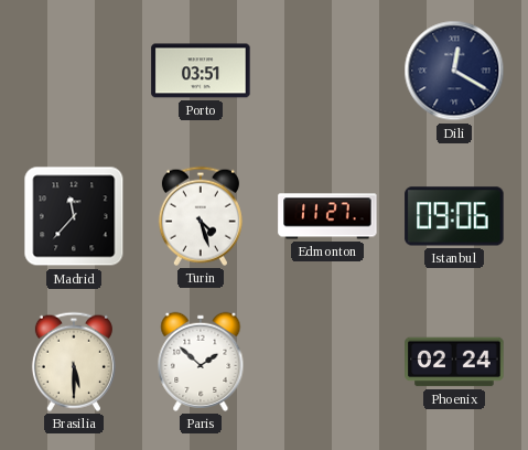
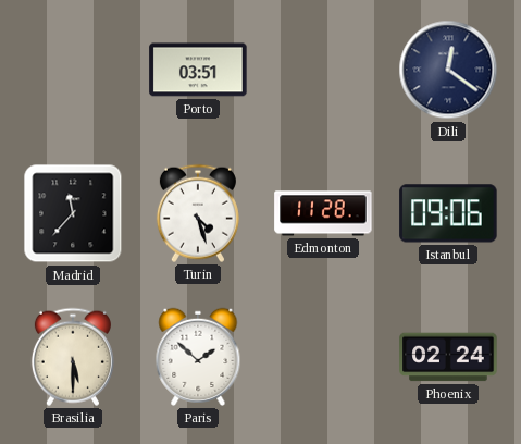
Dili: 12:20 -> 12:21 (448, 70)
Edmonton: 11:27 -> 11:28 (323, 213)
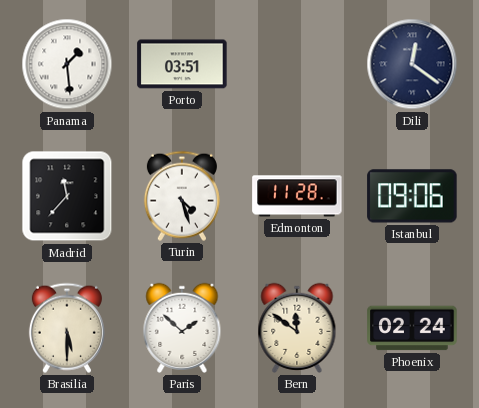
Panama: none -> 1:29 (67, 64)
Bern: none -> 11:51 (297, 328)
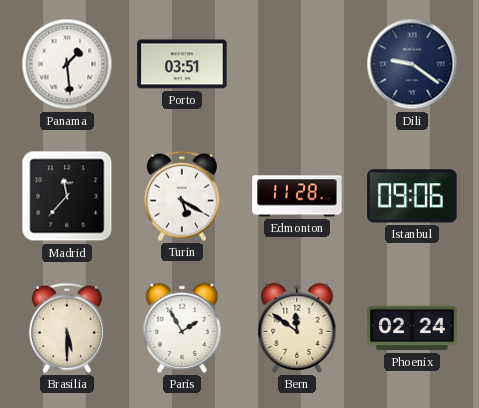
Dili: 12:21 -> 9:21 (412, 64)
Turin: 4:27 -> 5:20 (182, 196)
Paris: 1:52 -> 1:55 (182, 328)
